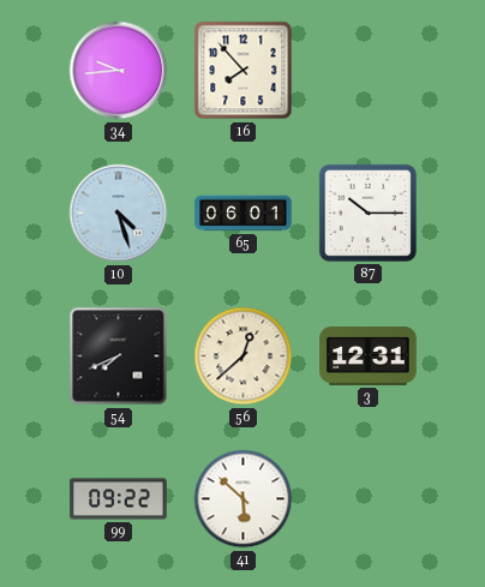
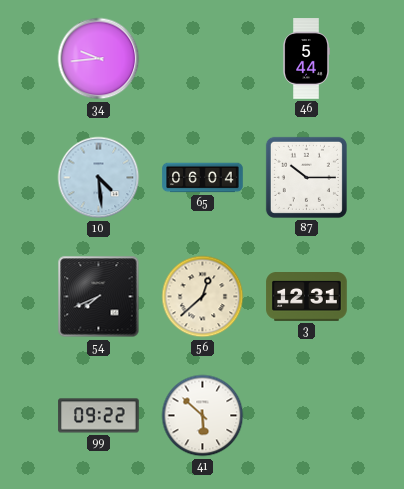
16: 7:53 -> none (244, 71)
46: none -> 5:44 (306, 59)
10: 4:27 -> 4:29 (99, 178)
65: 06:01 -> 06:04 (203, 178)
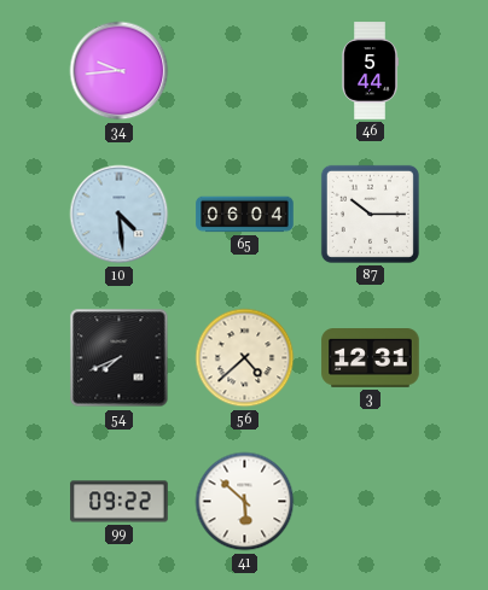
56: 12:38 -> 4:38 (245, 358)
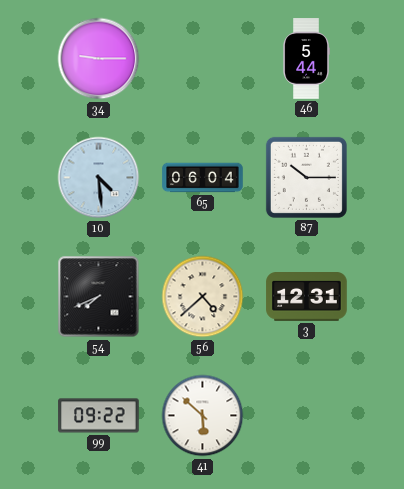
34: 9:44 -> 9:15 (99, 59)
